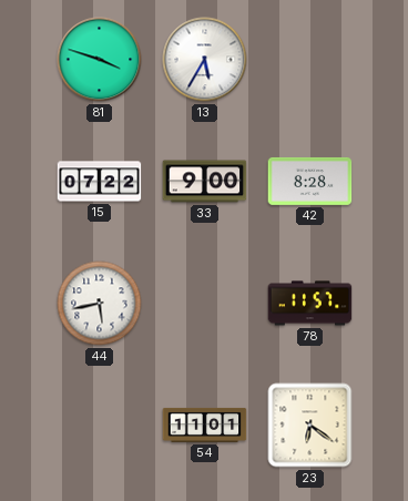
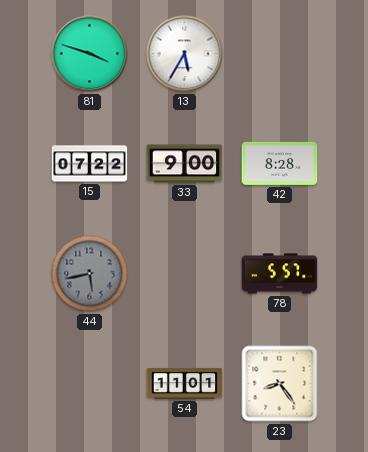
44 dial: white -> grey (90, 274)
78: 11:57 -> 5:57 (280, 274)
23: 6:21 -> 8:24 (280, 384)
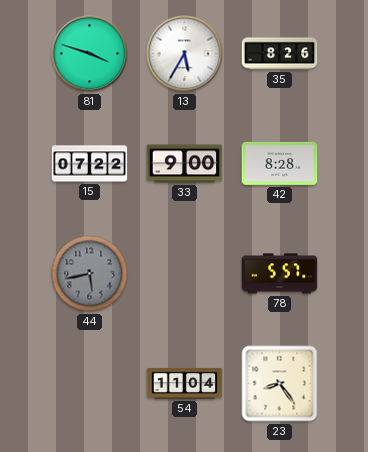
35: none -> 8:26 (280, 54)
54: 11:01 -> 11:04 (185, 383)
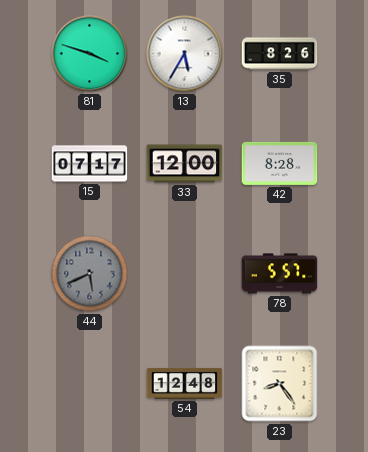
15: 07:22 -> 07:17 (90, 164)
33: 9:00 -> 12:00 (185, 164)
44: 5:43 -> 5:41 (90, 274)
54: 11:04 -> 12:48 (185, 383)
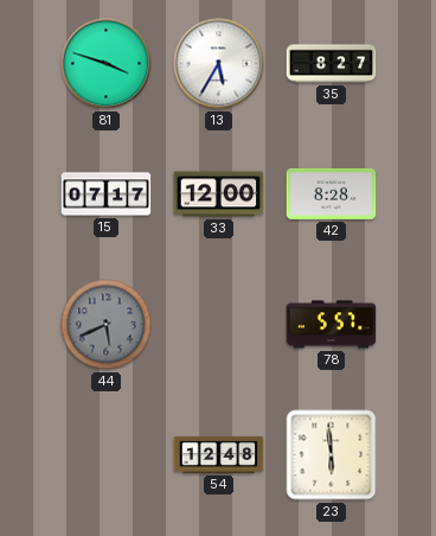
35: 8:26 -> 8:27 (332, 64)
23: 8:24 -> 5:59 (332, 455)
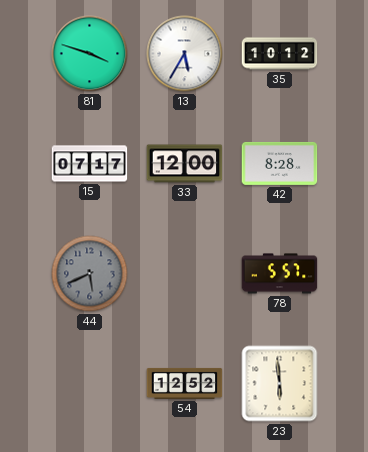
35: 8:27 -> 10:12 (280, 54)
54: 12:48 -> 12:52 (185, 383)
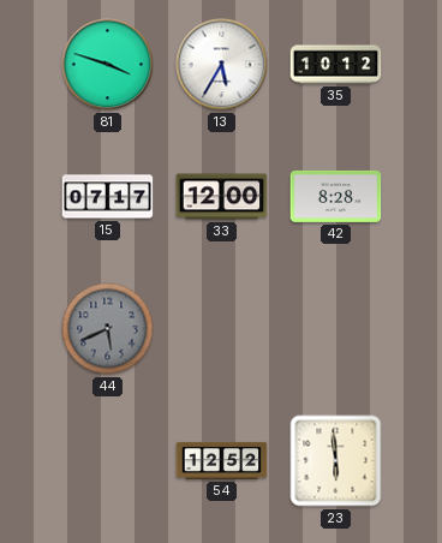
78: 5:57 -> none (280, 274)
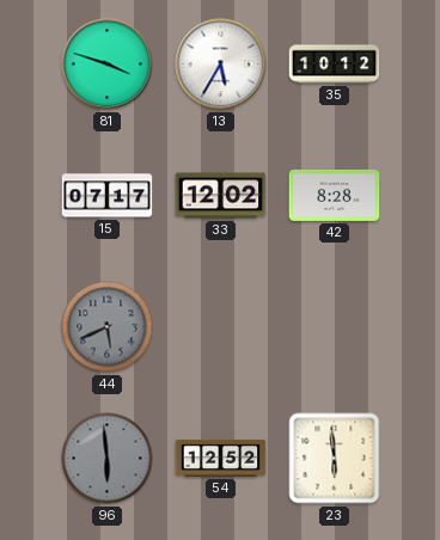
33: 12:00 -> 12:02 (221, 196)
96: none -> 5:59 (108, 459)
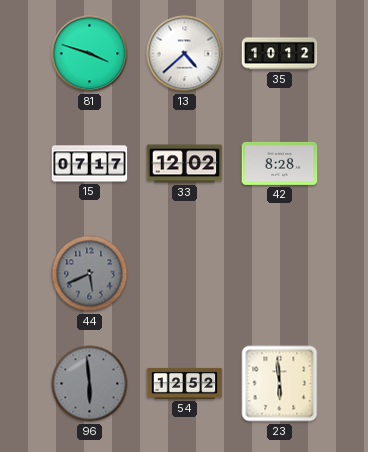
13: 5:35 -> 4:38 (185, 54)
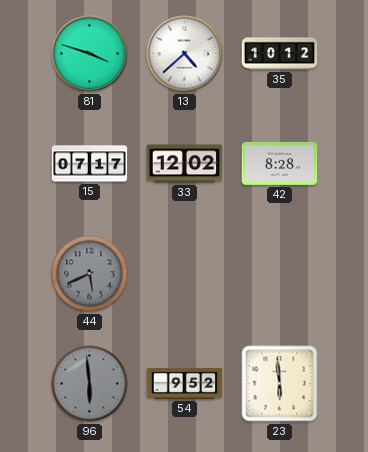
54: 12:52 -> 9:52 (185, 383)
